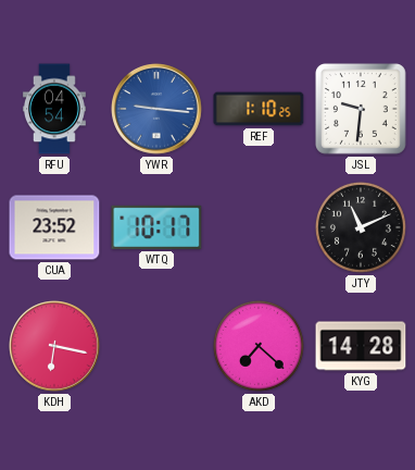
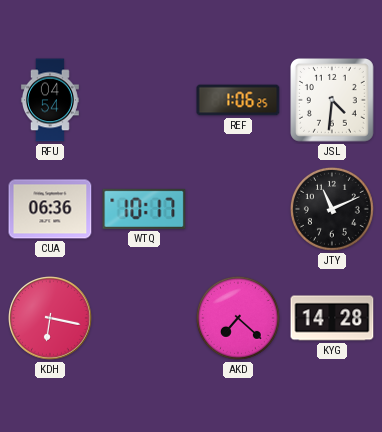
YWR: 9:16 -> none (156, 109)
REF: 1:10 -> 1:06 (238, 100)
JSL: 9:31 -> 4:31 (333, 101)
CUA: 23:52 -> 06:36 (50, 209)
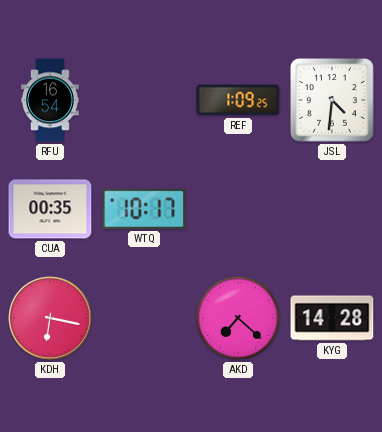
RFU: 04:54 -> 16:54 (50, 100)
REF: 1:06 -> 1:09 (238, 100)
CUA: 06:36 -> 00:35 (50, 209)
JTY: 11:11 -> none (332, 209)
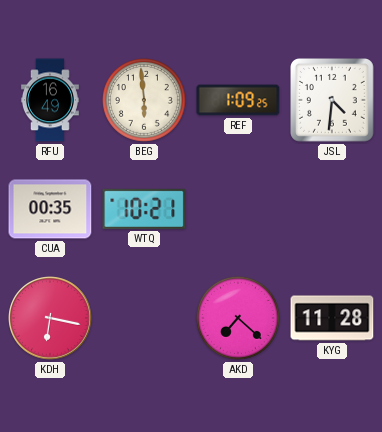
RFU: 16:54 -> 16:49 (50, 100)
BEG: none -> 5:59 (144, 100)
WTQ: 10:17 -> 10:21 (144, 209)
KYG: 14:28 -> 11:28 (332, 318)
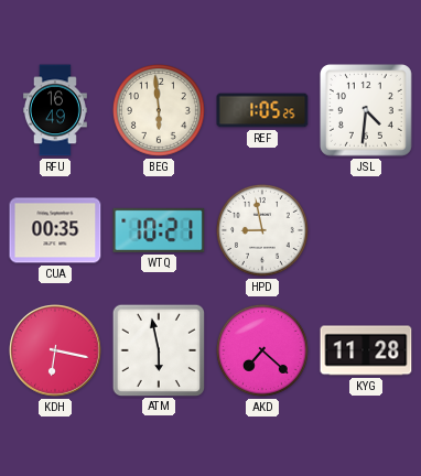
REF: 1:09 -> 1:05 (262, 110)
HPD: none -> 8:58 (262, 230)
ATM: none -> 5:58 (158, 349)
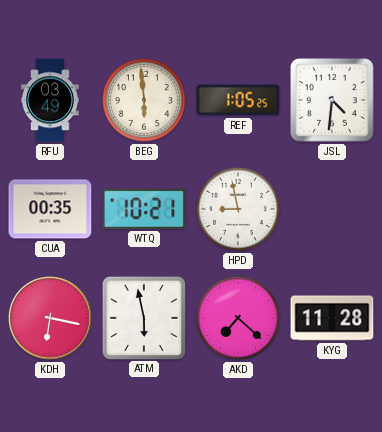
RFU: 16:49 -> 03:49 (50, 100)
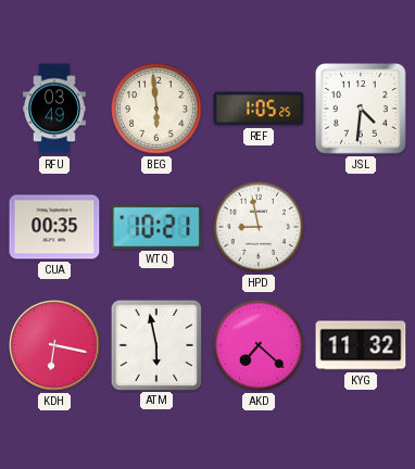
KYG: 11:28 -> 11:32 (361, 345)
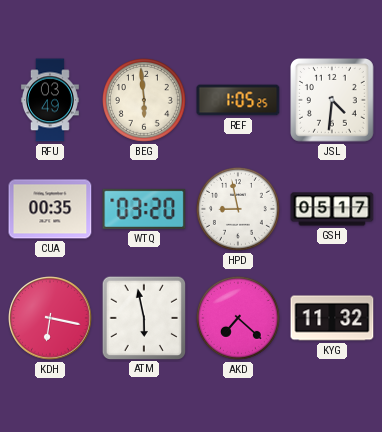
WTQ: 10:21 -> 03:20 (144, 209)
GSH: none -> 05:17 (332, 209)
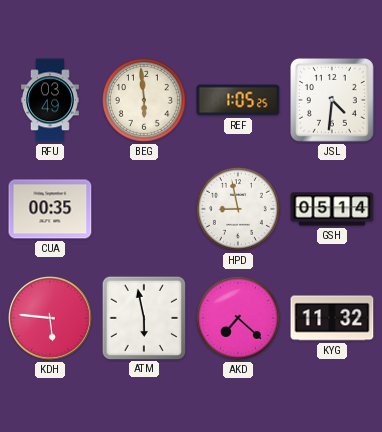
WTQ: 03:20 -> none (144, 209)
GSH: 05:17 -> 05:14 (332, 209)
KDH: 6:17 -> 5:46 (50, 318)
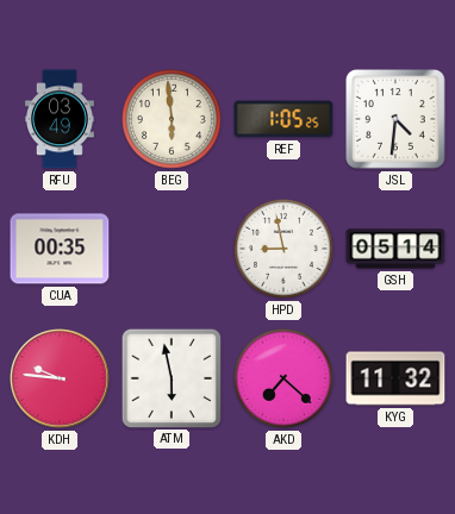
KDH: 5:46 -> 9:46 (60, 378)
